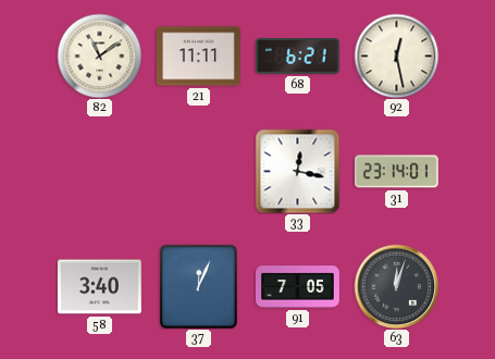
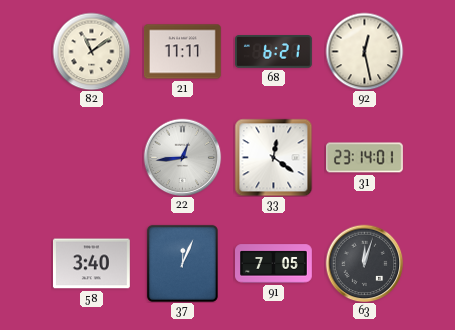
22: none -> 12:44 (182, 157)
33: 12:17 -> 12:21 (273, 157)
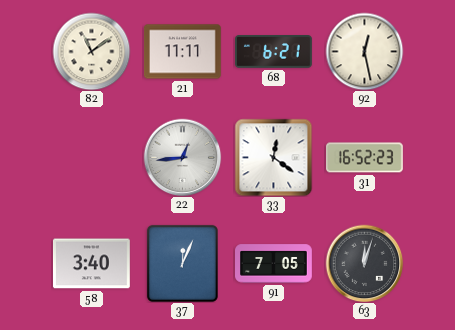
31: 23:14 -> 16:52 (365, 158)
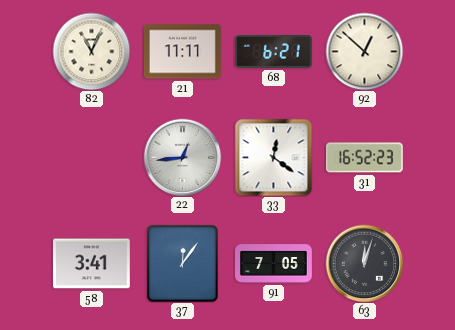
82: 11:09 -> 11:04 (91, 51)
92: 12:28 -> 12:52 (364, 51)
58: 3:40 -> 3:41 (91, 264)
37: 12:04 -> 12:06 (182, 263)
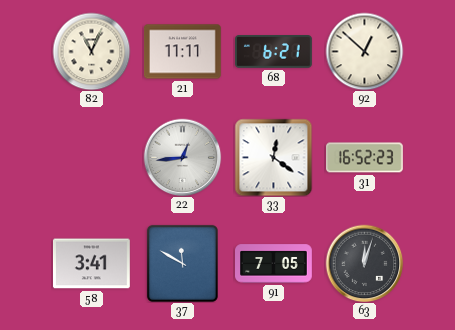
37: 12:06 -> 11:50 (182, 263)
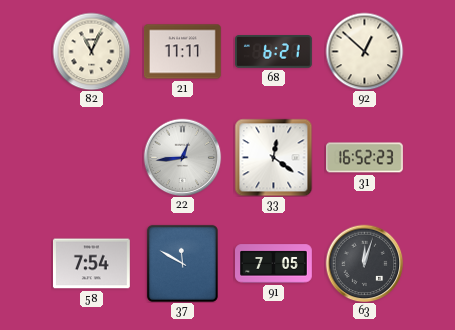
58: 3:41 -> 7:54 (91, 264)
